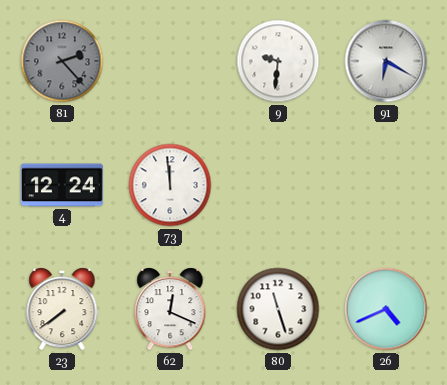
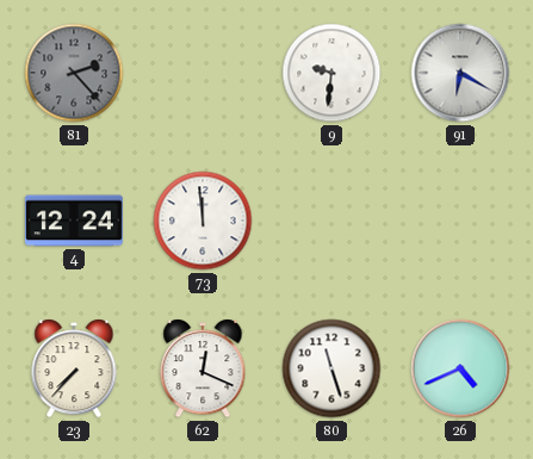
23: 7:39 -> 7:37 (74, 368)
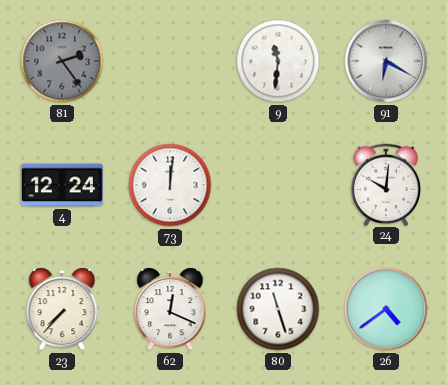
81: 2:23 -> 2:24 (62, 61)
9: 9:31 -> 11:31 (278, 61)
73: 11:59 -> 12:01 (170, 185)
24: none -> 10:01 (386, 184)
26: 4:41 -> 4:39 (386, 309)
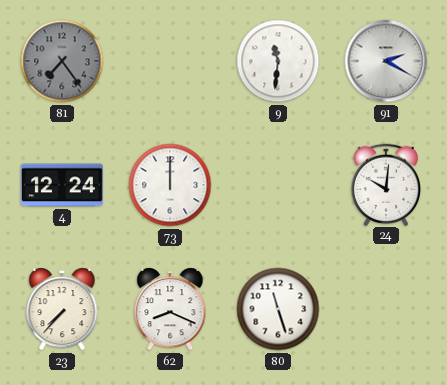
81: 2:24 -> 7:24 (62, 61)
91: 6:20 -> 2:20 (386, 61)
73: 12:01 -> 12:00 (170, 185)
62: 12:19 -> 8:19 (170, 309)
26: 4:39 -> none (386, 309)
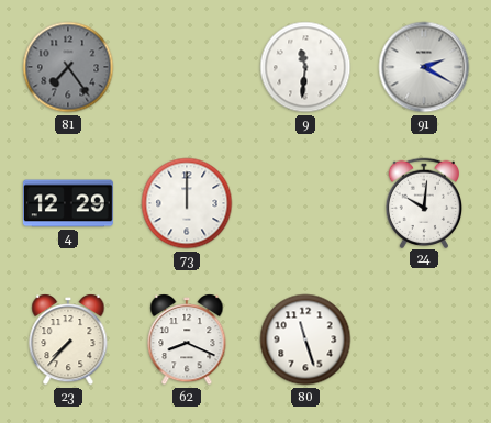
4: 12:24 -> 12:29 (68, 203)
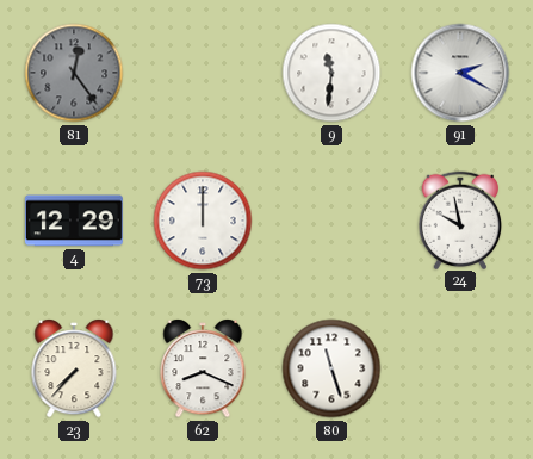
81: 7:24 -> 12:24 (74, 73)
24: 10:01 -> 9:58 (460, 219)
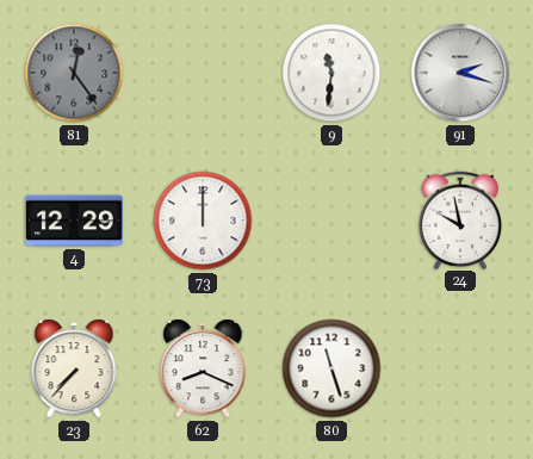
91: 2:20 -> 2:18 (460, 73)
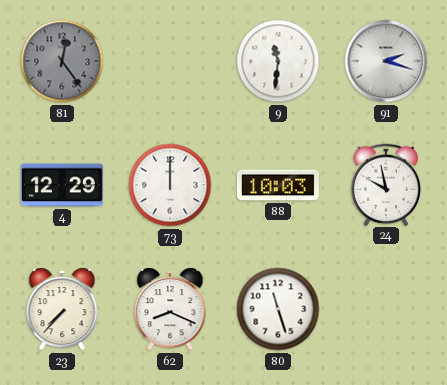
88: none -> 10:03 (278, 185)
